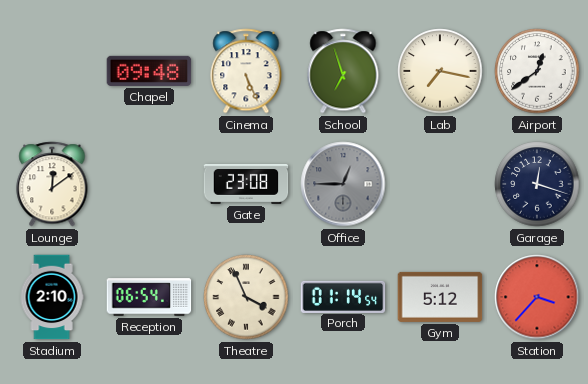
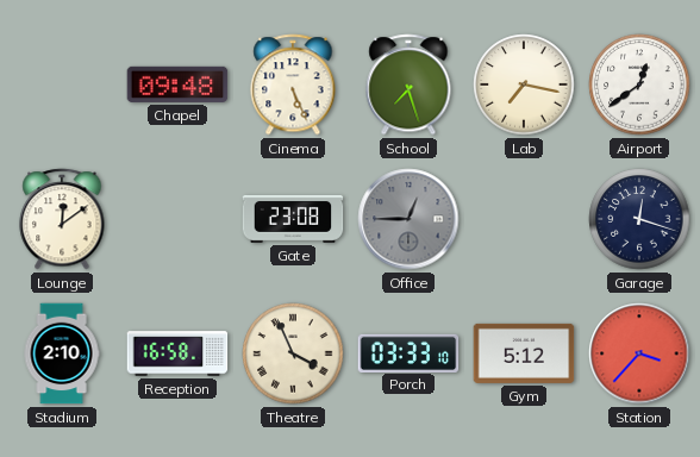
School: 6:57 -> 7:27 (408, 84)
Reception: 06:54 -> 16:58 (177, 353)
Porch: 01:14 -> 03:33 (408, 352)
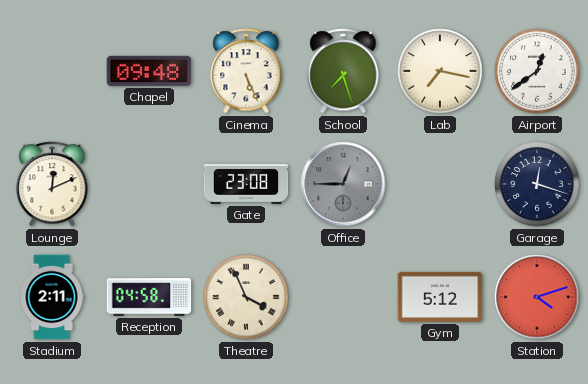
Lounge: 12:09 -> 12:11 (52, 184)
Stadium: 2:10 -> 2:11 (52, 297)
Reception: 16:58 -> 04:58 (149, 297)
Porch: 03:33 -> none (408, 352)
Station: 3:37 -> 4:12 (537, 297)
